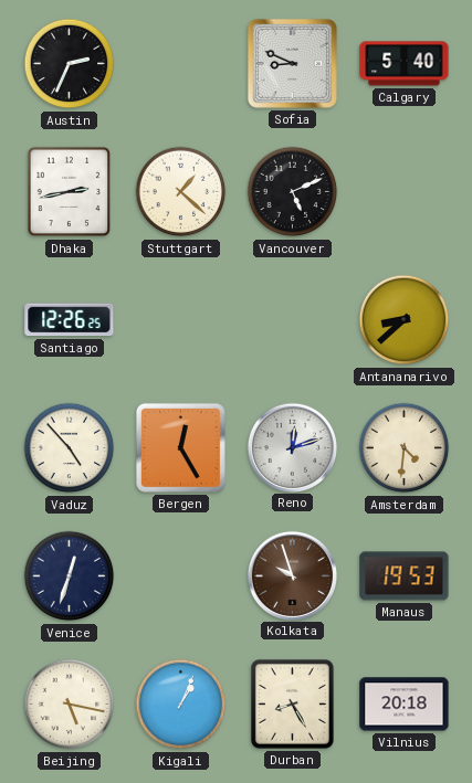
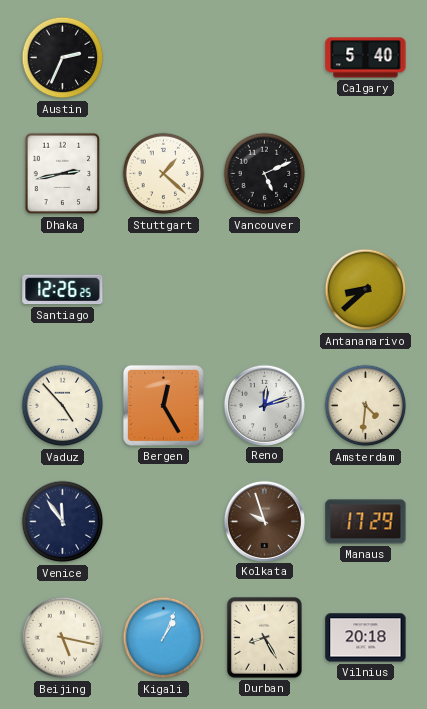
Sofia: 8:49 -> none (292, 63)
Venice: 12:33 -> 11:54 (63, 522)
Manaus: 19:53 -> 17:29 (366, 522)
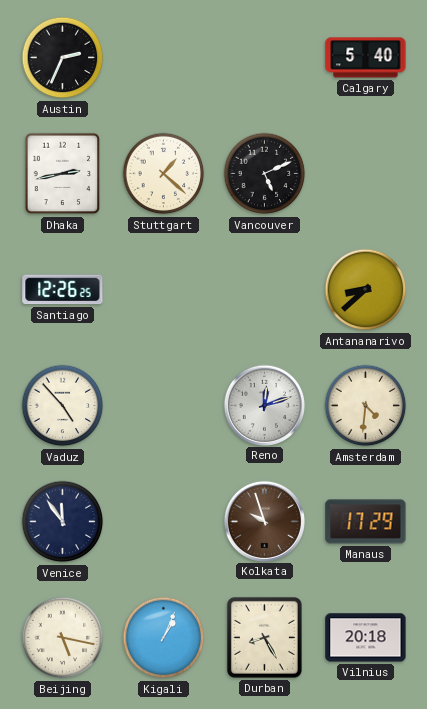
Bergen: 12:25 -> none (163, 405)
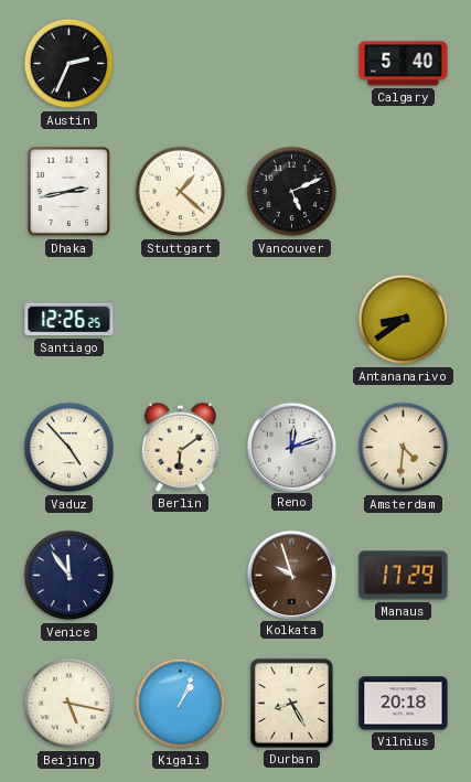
Antananarivo: 8:38 -> 8:39 (404, 320)
Berlin: none -> 6:09 (180, 447)
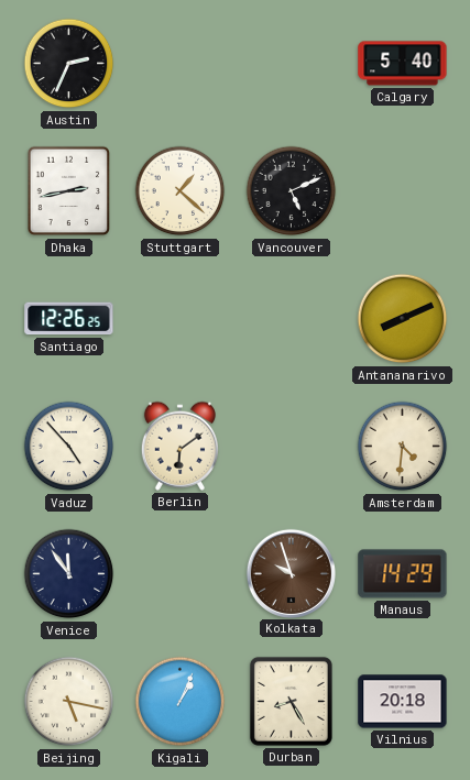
Antananarivo: 8:39 -> 8:11 (403, 319)
Reno: 12:12 -> none (291, 447)
Manaus: 17:29 -> 14:29 (403, 574)
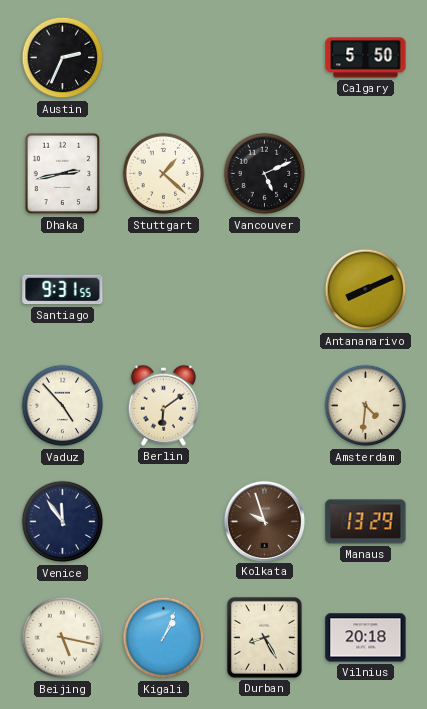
Calgary: 5:40 -> 5:50 (366, 58)
Santiago: 12:26 -> 9:31 (63, 290)
Manaus: 14:29 -> 13:29 (366, 522)
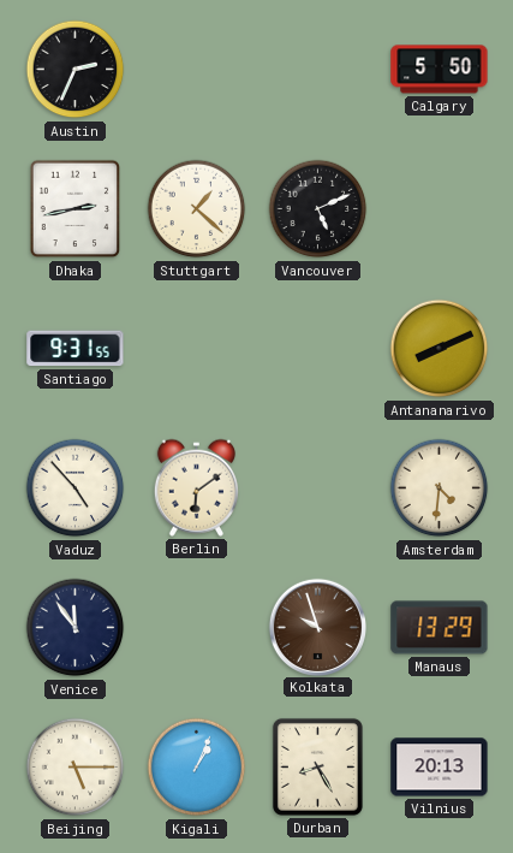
Beijing: 5:17 -> 5:15 (76, 768)
Vilnius: 20:18 -> 20:13 (440, 768)
